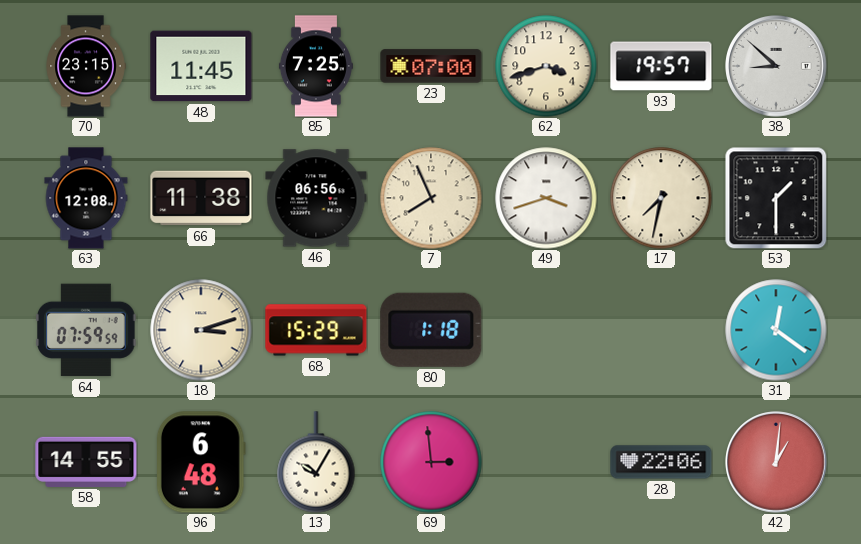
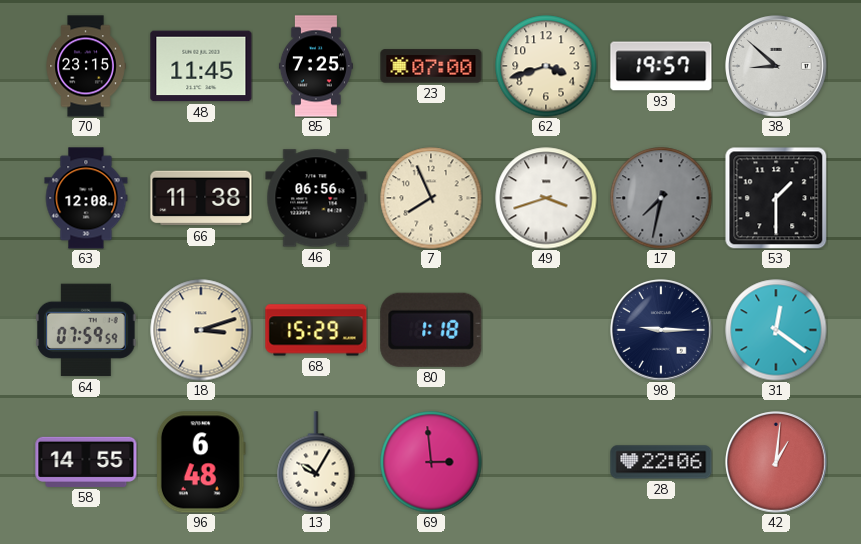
17 dial: cream -> grey (661, 198)
98: none -> 9:15 (661, 330)
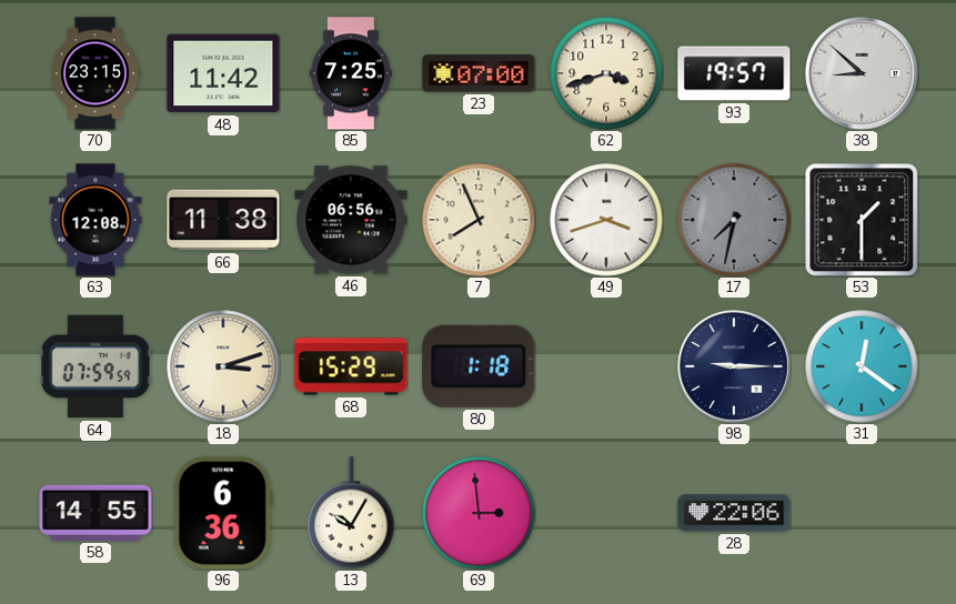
48: 11:45 -> 11:42 (223, 73)
96: 6:48 -> 6:36 (223, 513)
42: 1:01 -> none (776, 462)
